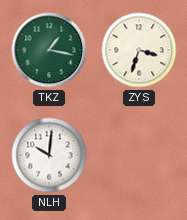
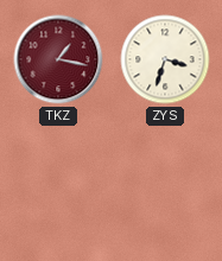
TKZ dial: green -> burgundy (58, 59)
NLH: 10:01 -> none (49, 155)
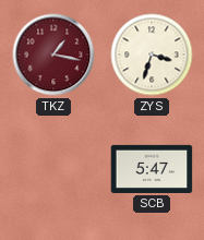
SCB: none -> 5:47 (152, 169)
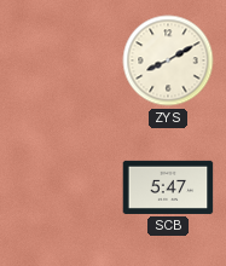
TKZ: 1:17 -> none (53, 55)
ZYS: 3:33 -> 8:10 (168, 60)
